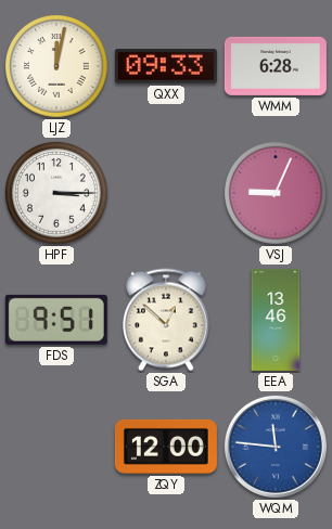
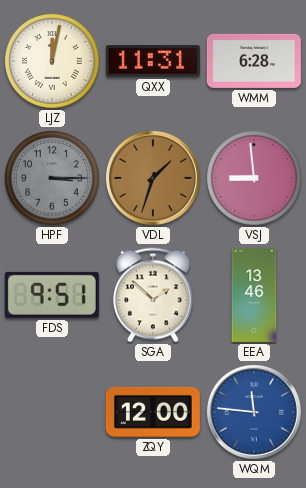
QXX: 09:33 -> 11:31 (153, 61)
HPF dial: white -> grey (53, 179)
VDL: none -> 1:33 (153, 178)
VSJ: 9:04 -> 8:59 (255, 179)
SGA: 12:52 -> 1:52 (154, 295)
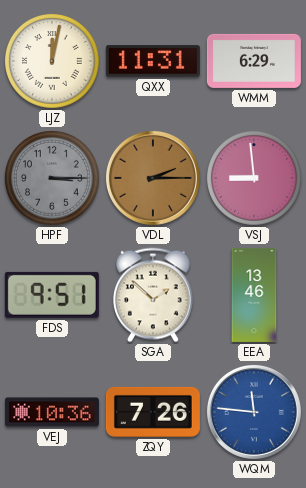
WMM: 6:28 -> 6:29 (254, 61)
VDL: 1:33 -> 2:15 (153, 178)
VEJ: none -> 10:36 (52, 412)
ZQY: 12:00 -> 7:26 (153, 412)
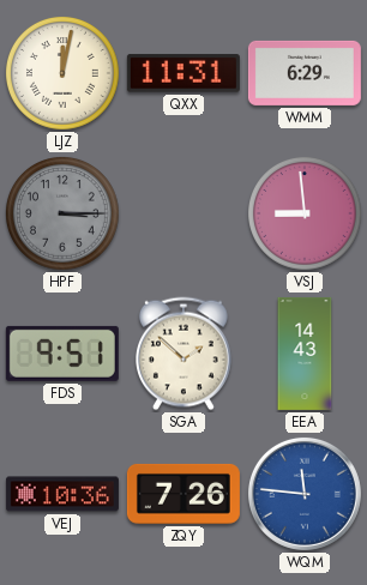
VDL: 2:15 -> none (153, 178)
EEA: 13:46 -> 14:43 (305, 354)
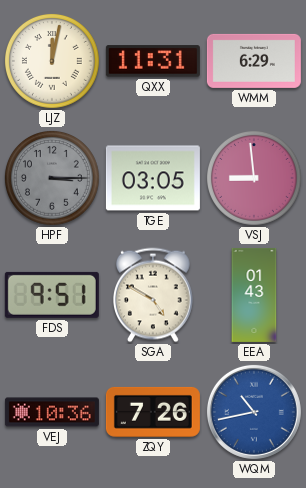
TGE: none -> 03:05 (153, 178)
SGA: 1:52 -> 4:50 (154, 295)
EEA: 14:43 -> 01:43 (254, 295)
WQM: 11:46 -> 10:43 (254, 412)
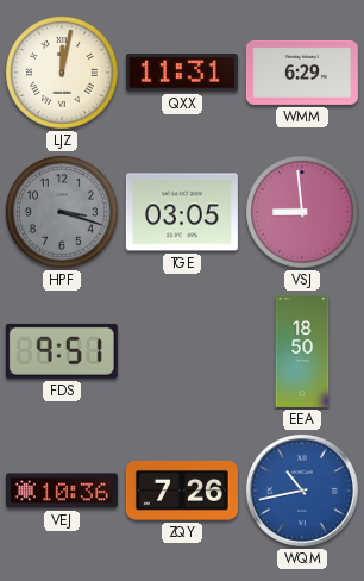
HPF: 3:15 -> 3:18 (63, 213)
SGA: 4:50 -> none (154, 295)
EEA: 01:43 -> 18:50 (302, 351)
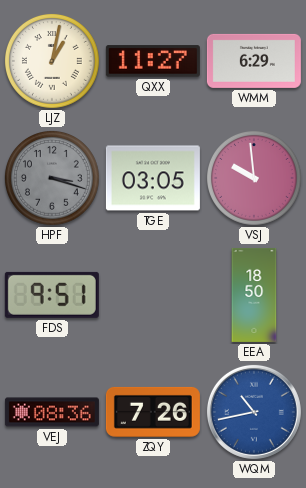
LJZ: 12:02 -> 1:02 (53, 62)
QXX: 11:31 -> 11:27 (153, 61)
VSJ: 8:59 -> 9:59 (255, 179)
VEJ: 10:36 -> 08:36 (52, 412)
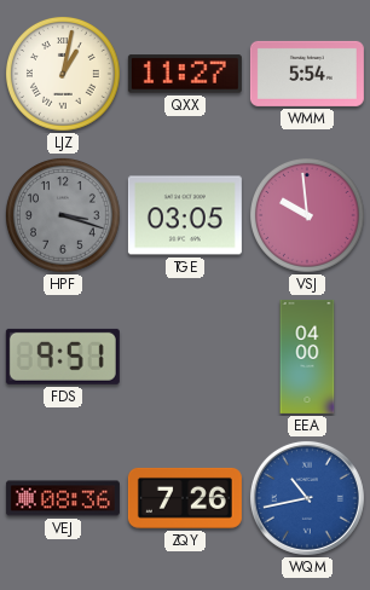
WMM: 6:29 -> 5:54 (307, 74)
EEA: 18:50 -> 04:00 (307, 357)
